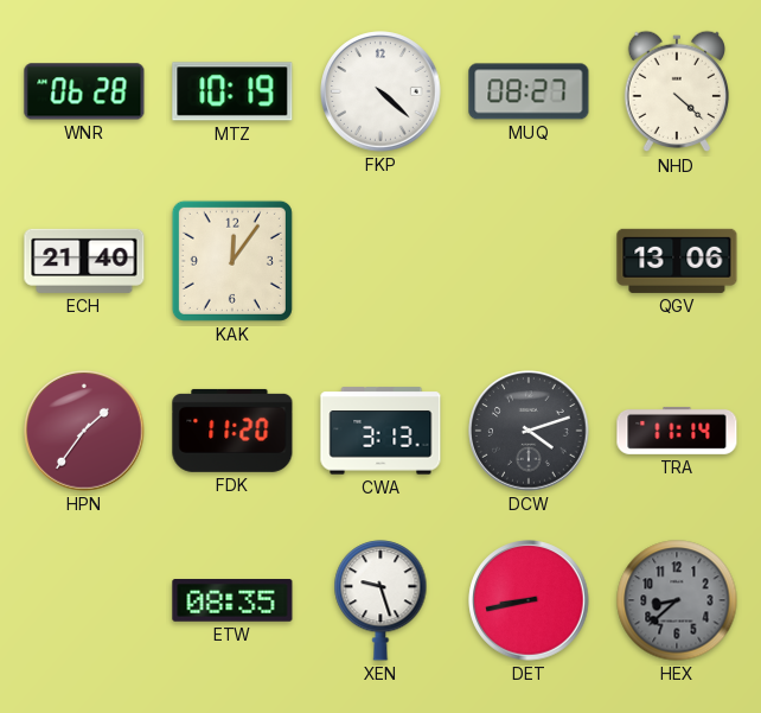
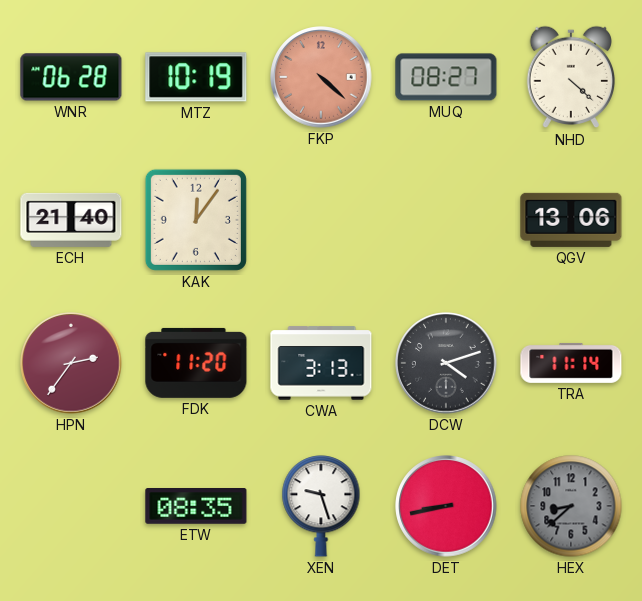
FKP dial: white -> salmon (321, 77)
HPN: 1:36 -> 2:36 (71, 363)
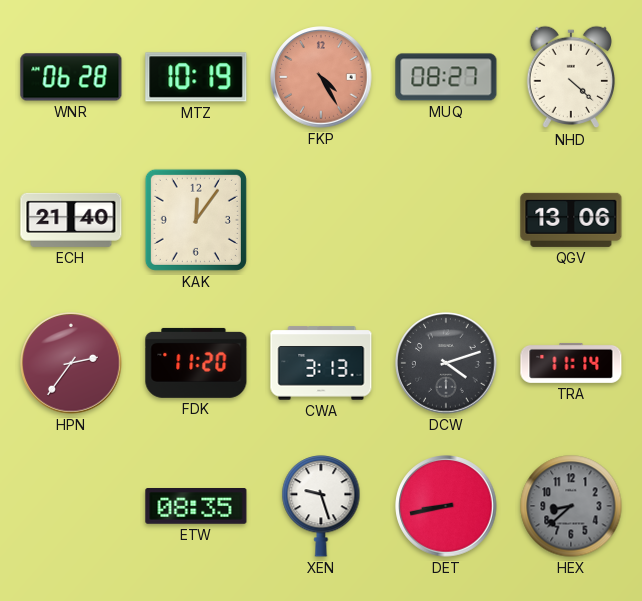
FKP: 4:22 -> 4:25 (321, 77)
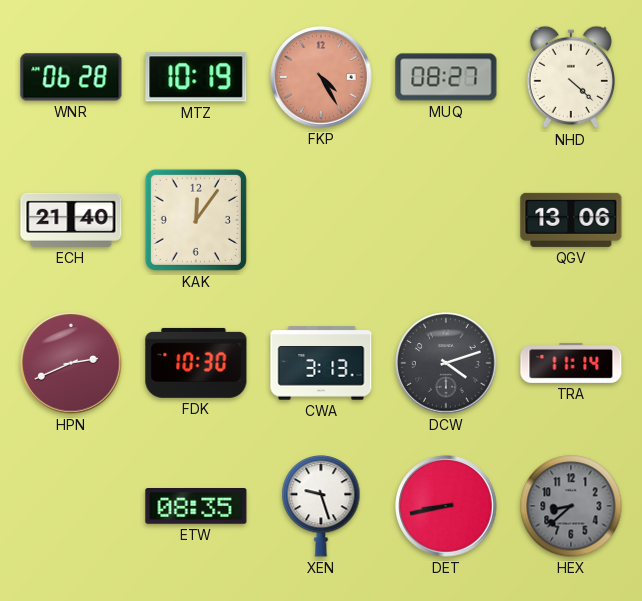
HPN: 2:36 -> 2:41 (71, 363)
FDK: 11:20 -> 10:30 (196, 363)
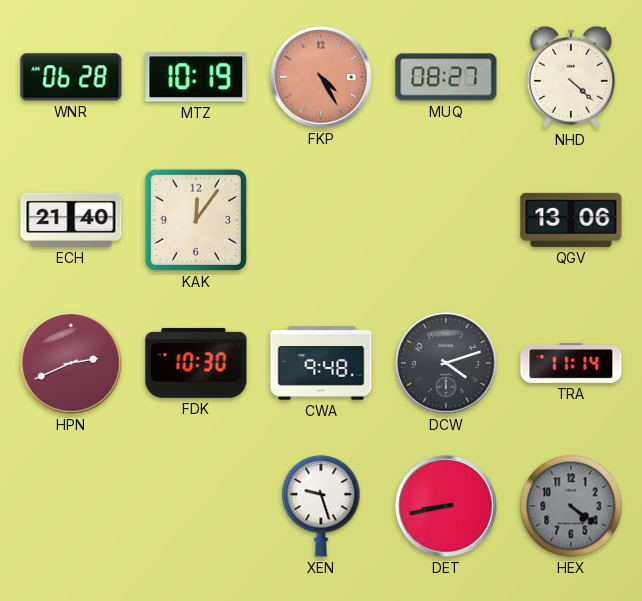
CWA: 3:13 -> 9:48 (321, 363)
ETW: 08:35 -> none (196, 507)
HEX: 8:38 -> 4:21 (571, 506)
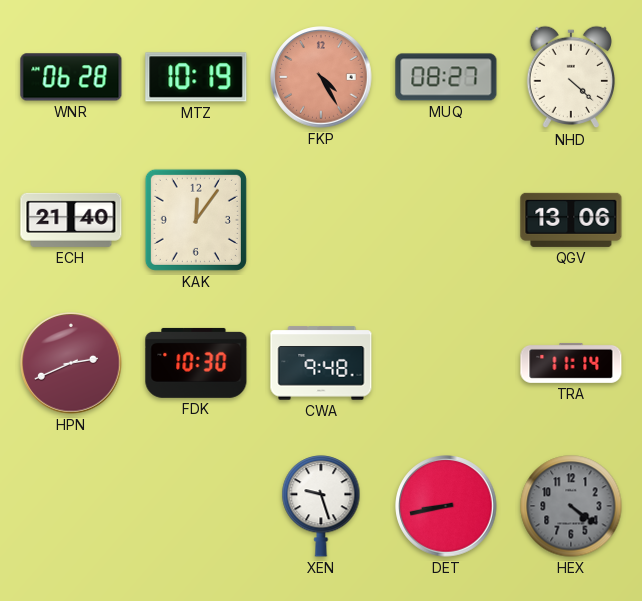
DCW: 4:12 -> none (446, 363)
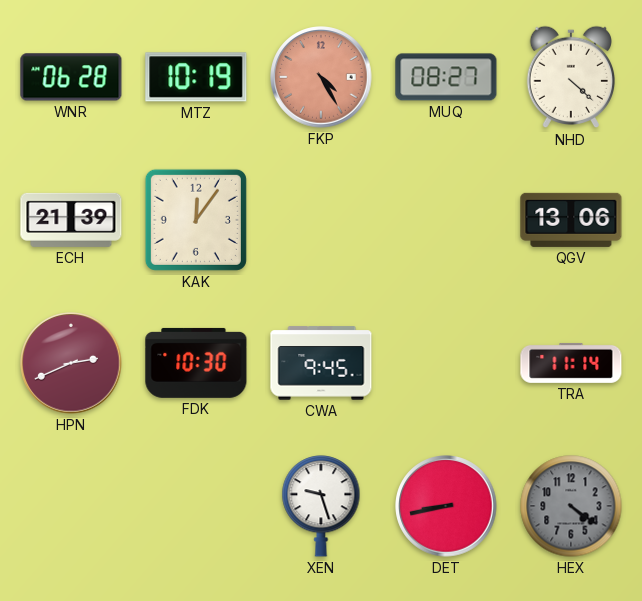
ECH: 21:40 -> 21:39 (71, 220)
CWA: 9:48 -> 9:45 (321, 363)
